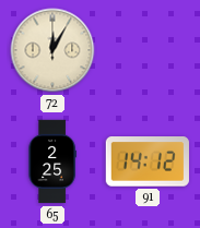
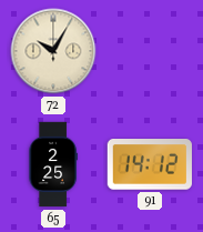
72: 12:05 -> 10:05 (53, 51)
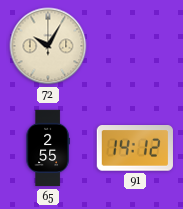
65: 2:25 -> 2:55 (48, 148)
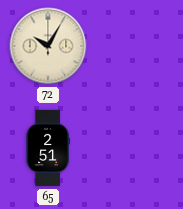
65: 2:55 -> 2:51 (48, 148)
91: 14:12 -> none (135, 148)
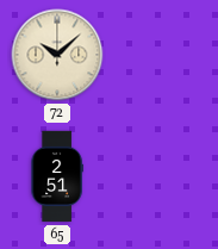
72: 10:05 -> 10:08 (57, 55)
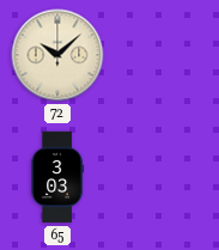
65: 2:51 -> 3:03 (57, 177)
